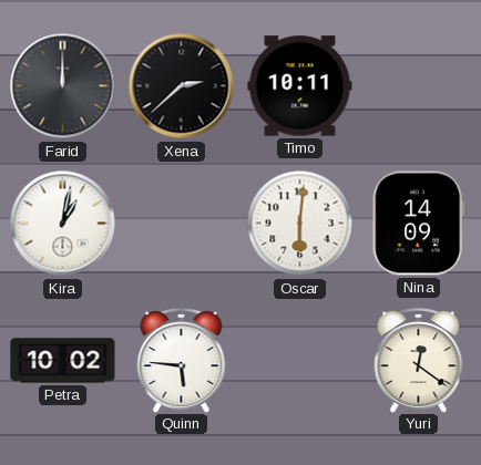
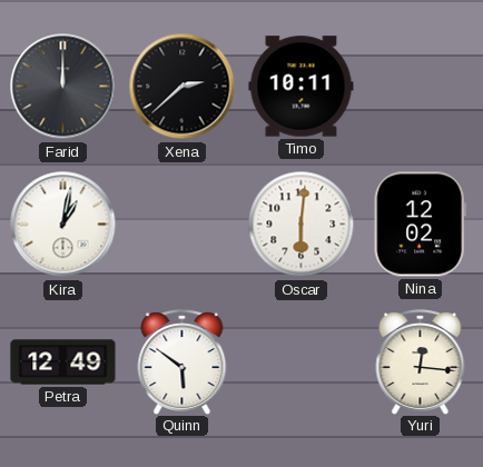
Nina: 14:09 -> 12:02 (420, 225)
Petra: 10:02 -> 12:49 (63, 362)
Quinn: 5:46 -> 5:51 (183, 361)
Yuri: 12:21 -> 12:16 (421, 361)
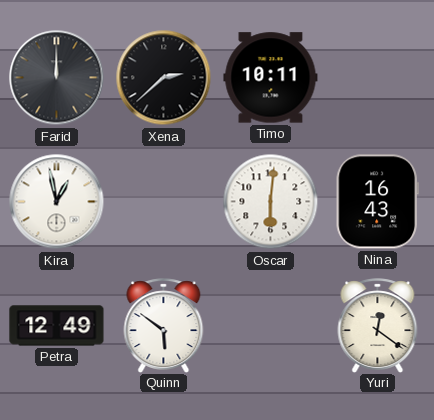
Kira: 1:02 -> 12:58 (57, 202)
Nina: 12:02 -> 16:43 (377, 202)
Yuri: 12:16 -> 12:21 (378, 325)
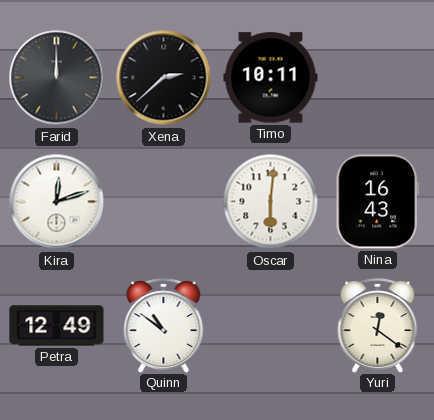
Kira: 12:58 -> 12:12 (57, 202)
Quinn: 5:51 -> 10:51 (164, 325)
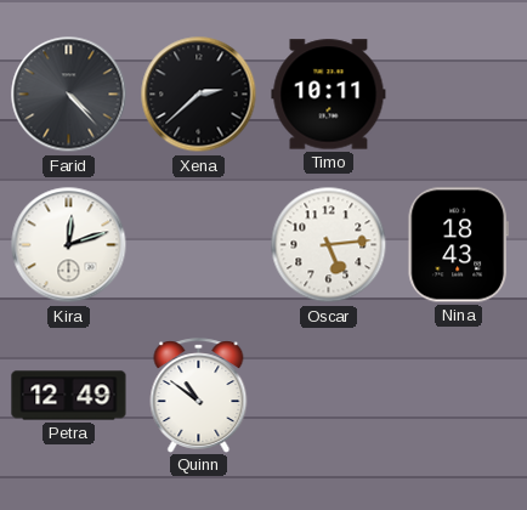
Farid: 12:00 -> 4:23 (69, 95)
Oscar: 6:01 -> 5:14 (329, 245)
Nina: 16:43 -> 18:43 (458, 245)
Yuri: 12:21 -> none (378, 325)
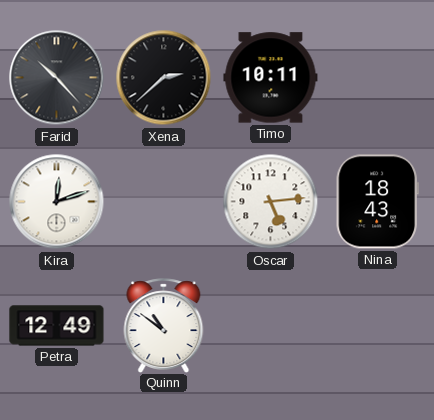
Farid: 4:23 -> 10:23 (57, 78)
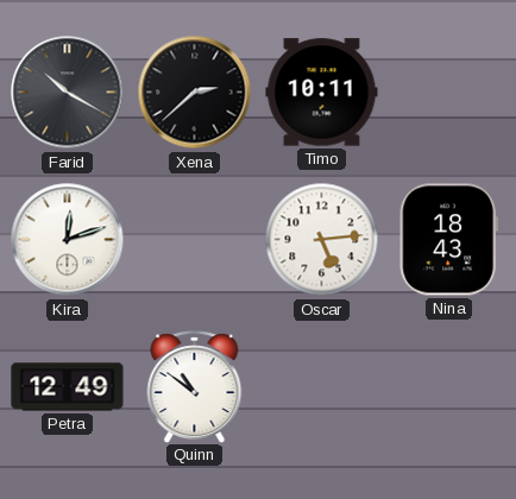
Farid: 10:23 -> 10:20 (68, 93)
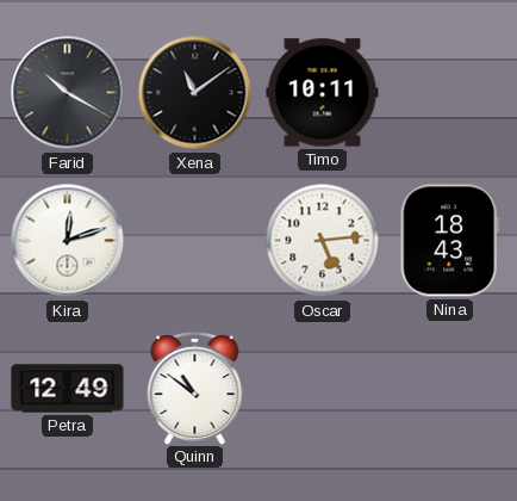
Xena: 2:38 -> 11:09 (195, 93)
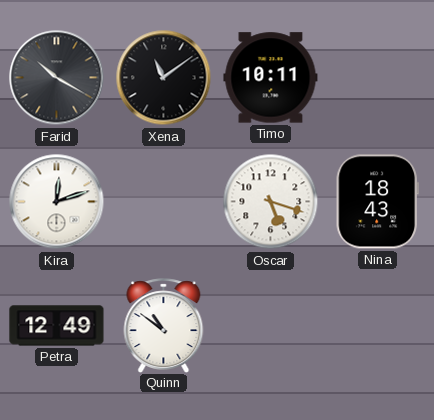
Oscar: 5:14 -> 5:18 (271, 202)
